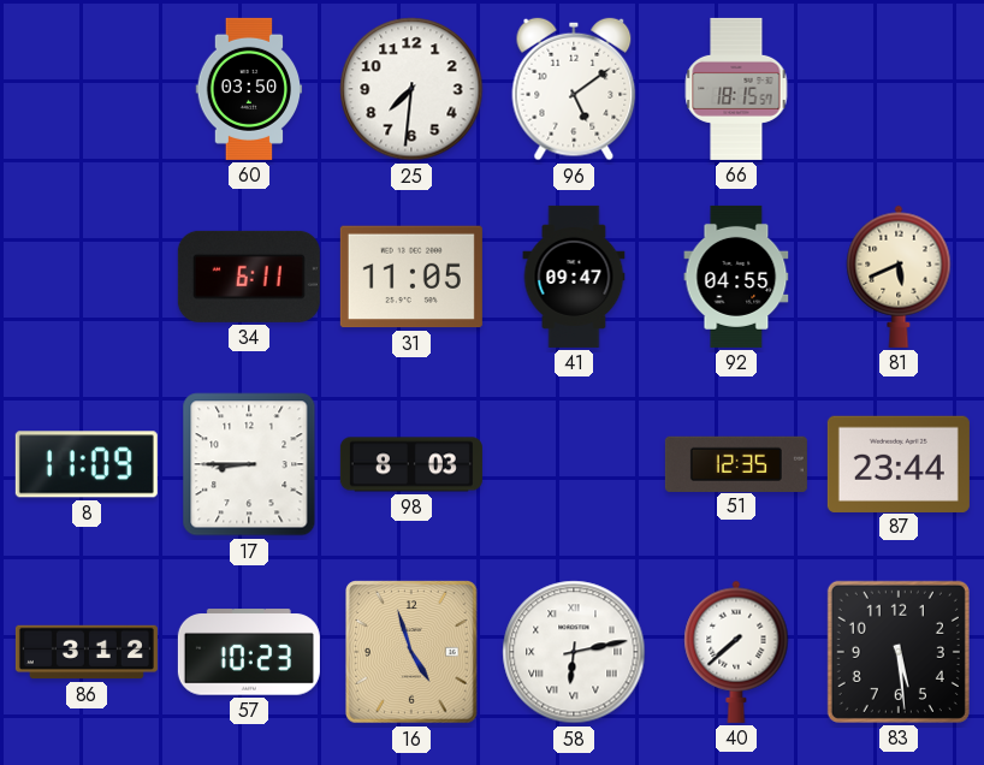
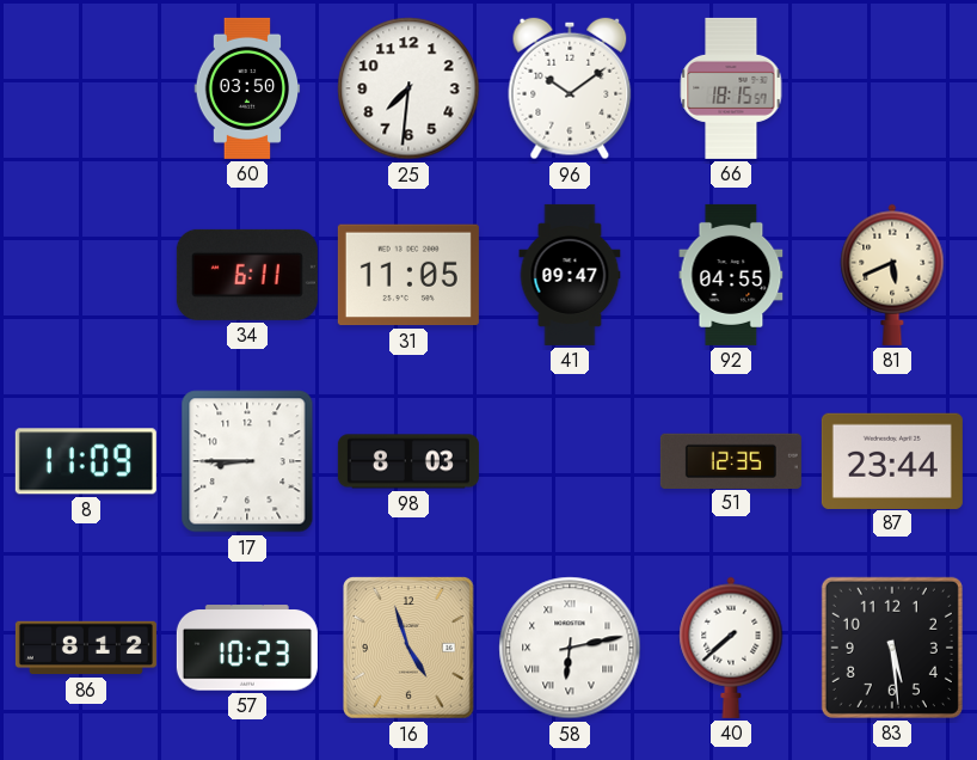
96: 5:09 -> 10:09 (570, 88)
86: 3:12 -> 8:12 (86, 648)
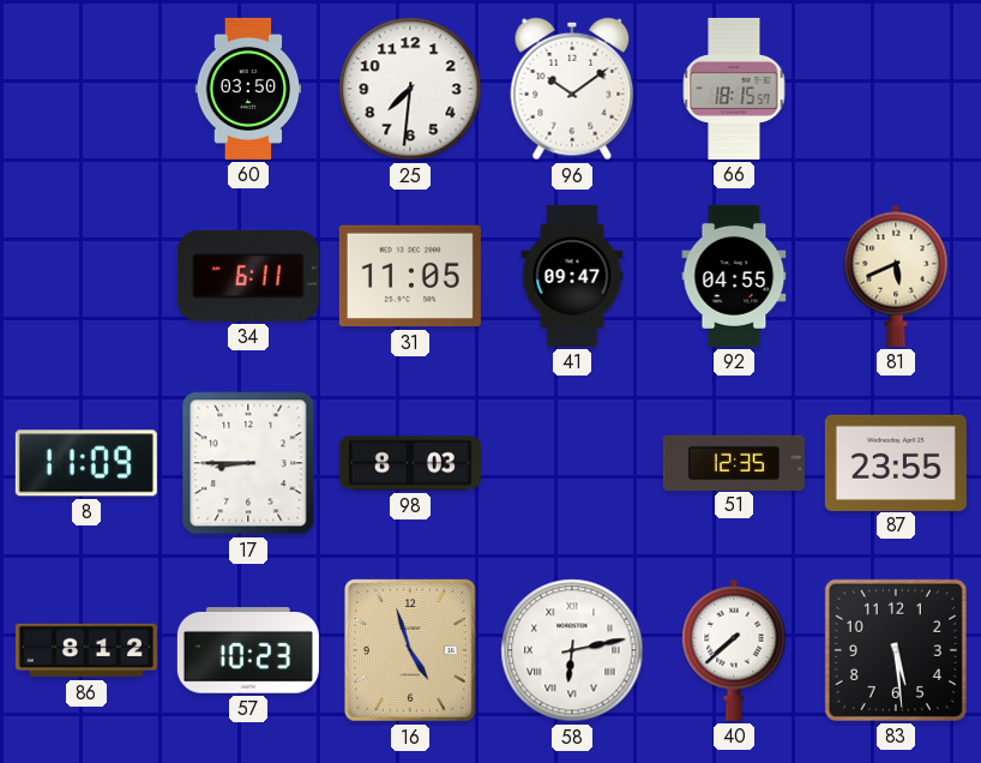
87: 23:44 -> 23:55 (896, 462)
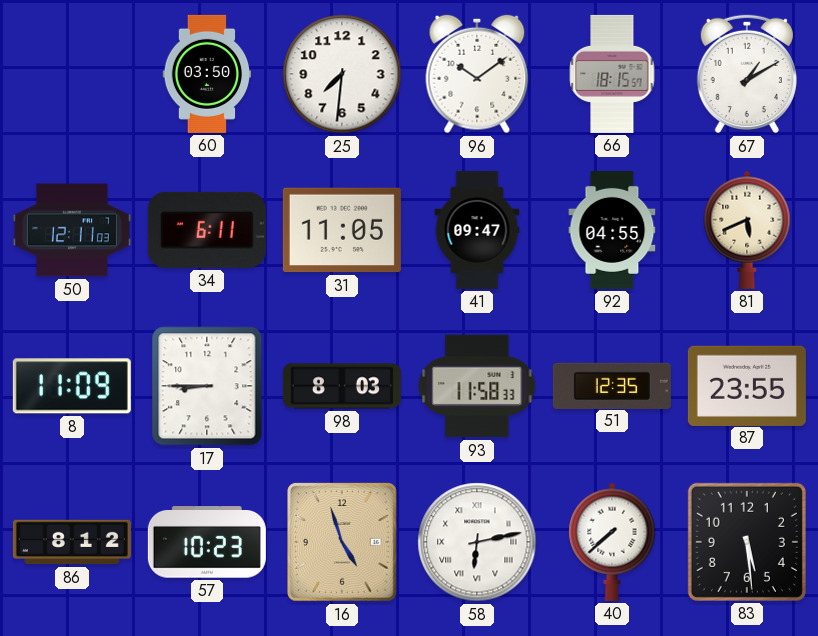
67: none -> 1:10 (747, 74)
50: none -> 12:11 (72, 230)
93: none -> 11:58 (477, 386)
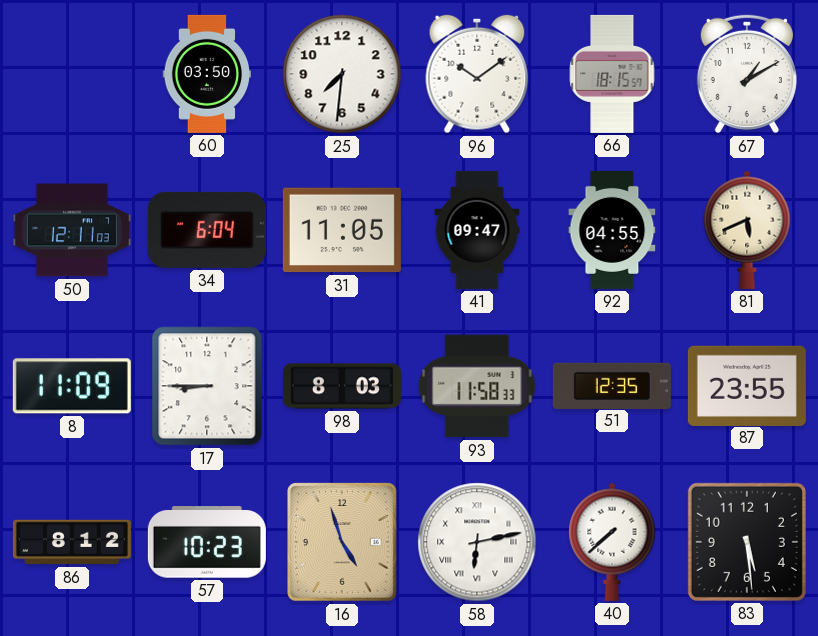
34: 6:11 -> 6:04 (207, 230)
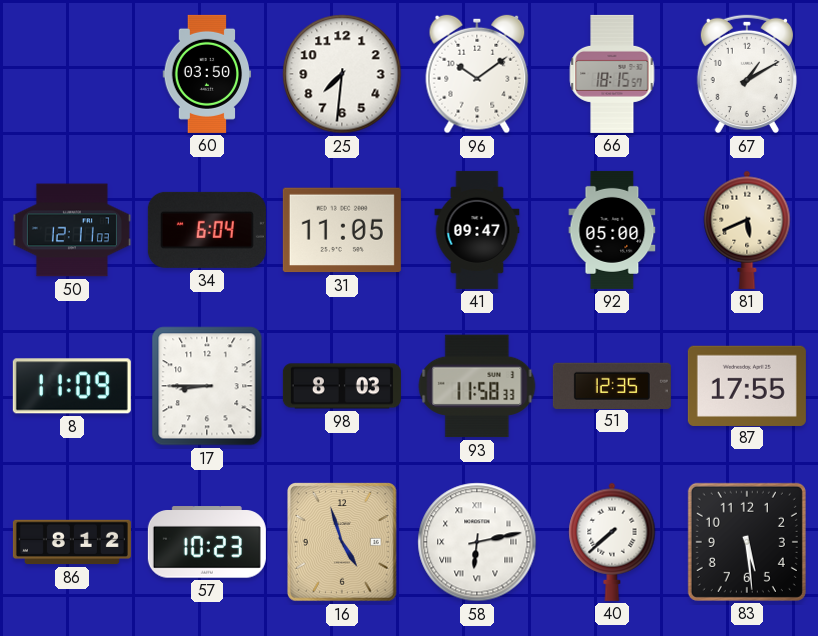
92: 04:55 -> 05:00 (612, 230)
87: 23:55 -> 17:55 (747, 385)
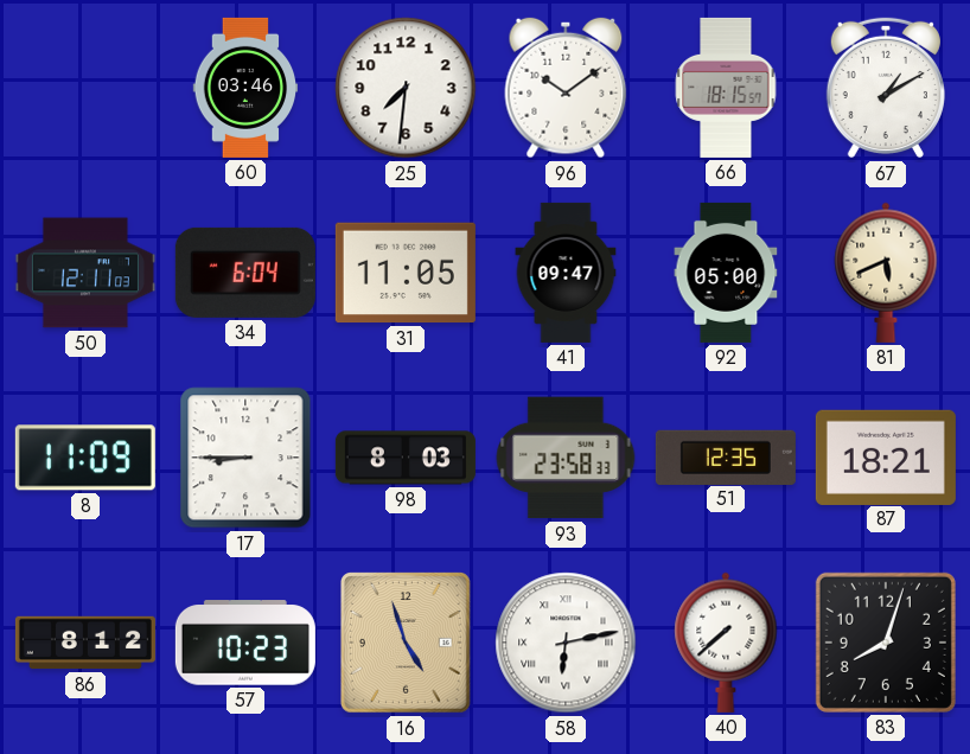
60: 03:50 -> 03:46 (245, 88)
93: 11:58 -> 23:58 (566, 458)
87: 17:55 -> 18:21 (886, 456)
83: 5:29 -> 8:03 (886, 643)
